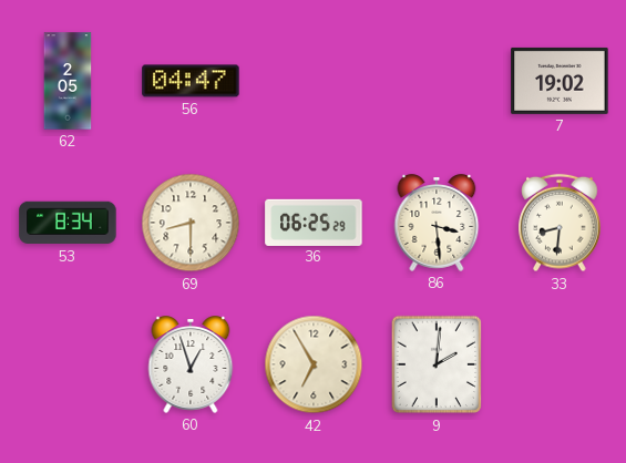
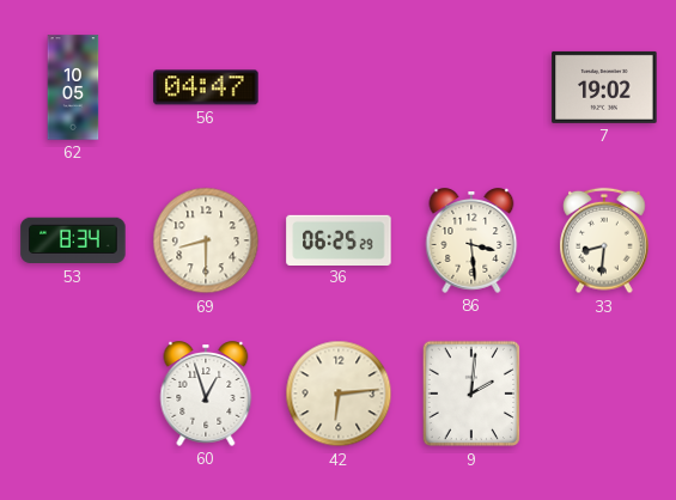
62: 2:05 -> 10:05 (73, 87)
42: 6:55 -> 6:14 (339, 394)
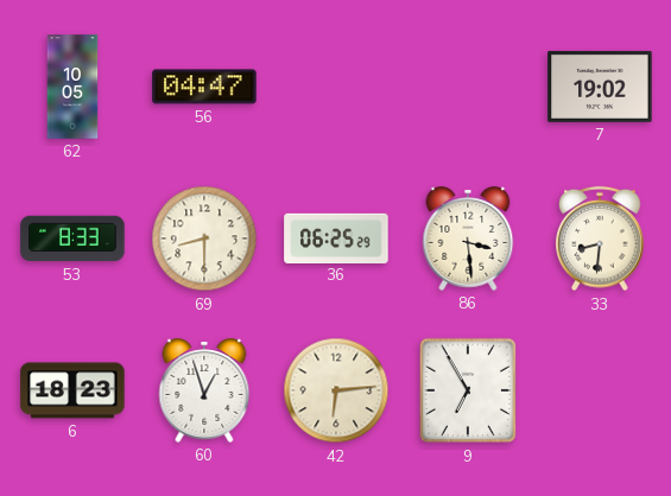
53: 8:34 -> 8:33 (72, 239)
6: none -> 18:23 (72, 390)
9: 2:01 -> 6:55 (467, 390)
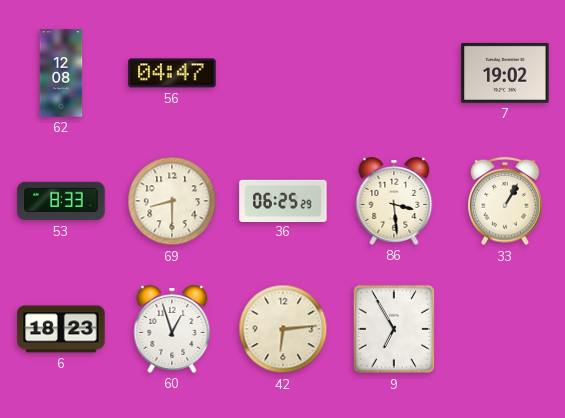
62: 10:05 -> 12:08 (61, 73)
33: 8:31 -> 1:05 (505, 201)
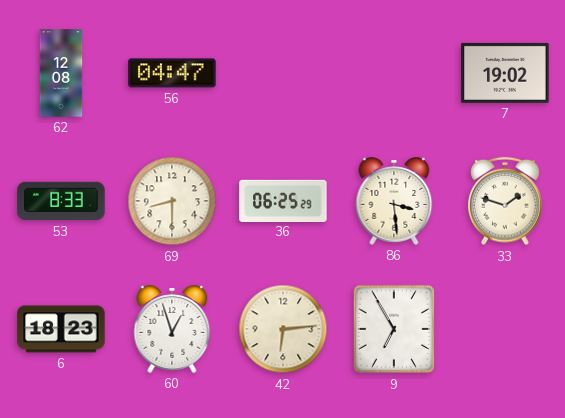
33: 1:05 -> 1:48 (505, 201)
